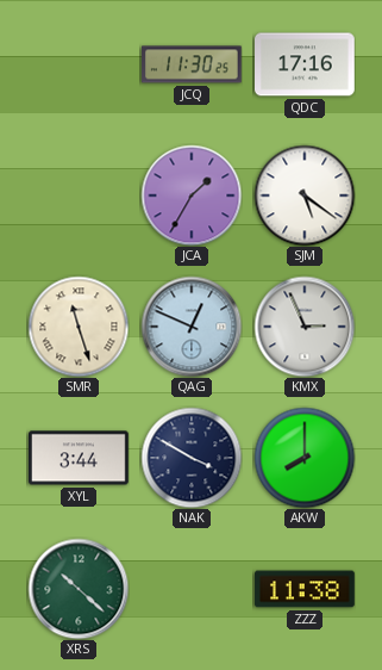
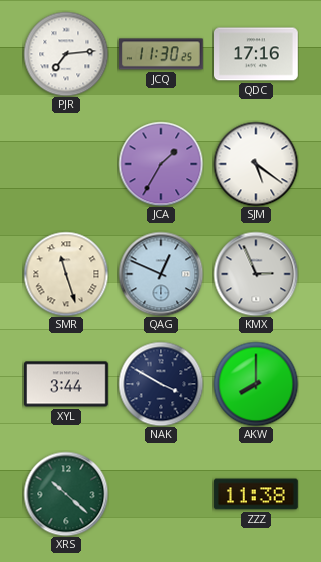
PJR: none -> 7:14 (66, 54)
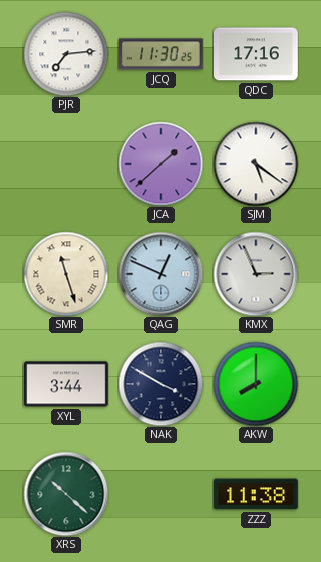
JCA: 1:35 -> 1:38 (161, 164)
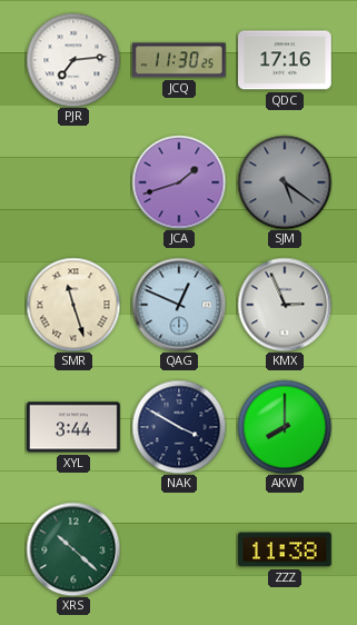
JCA: 1:38 -> 1:42 (179, 182)
SJM dial: white -> grey (285, 182)
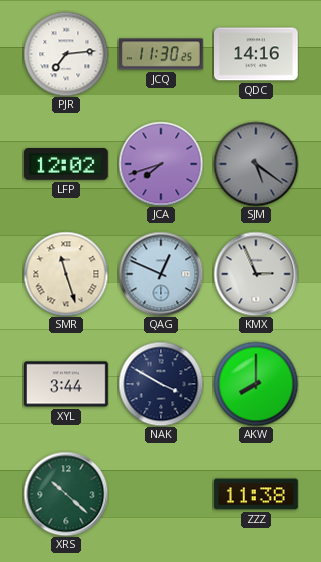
QDC: 17:16 -> 14:16 (257, 54)
LFP: none -> 12:02 (67, 165)
JCA: 1:42 -> 7:42 (161, 164)
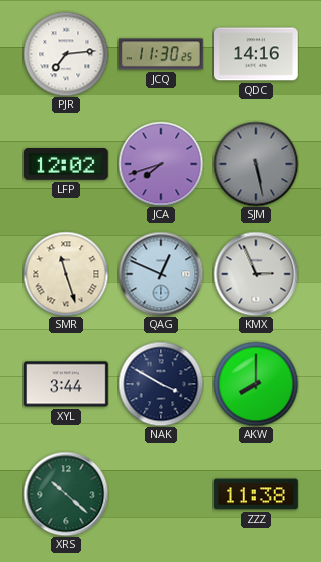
SJM: 5:21 -> 5:28 (256, 164)
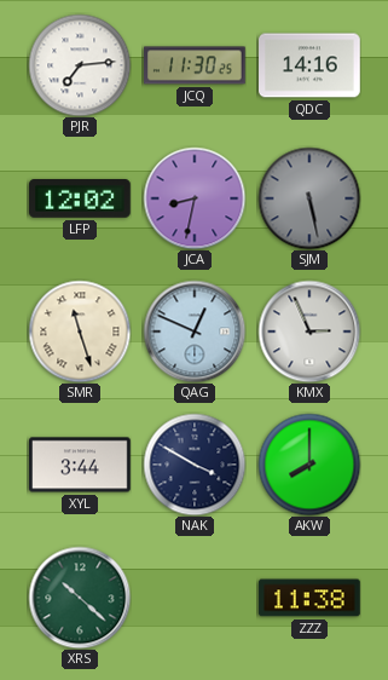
JCA: 7:42 -> 8:32 (195, 198)
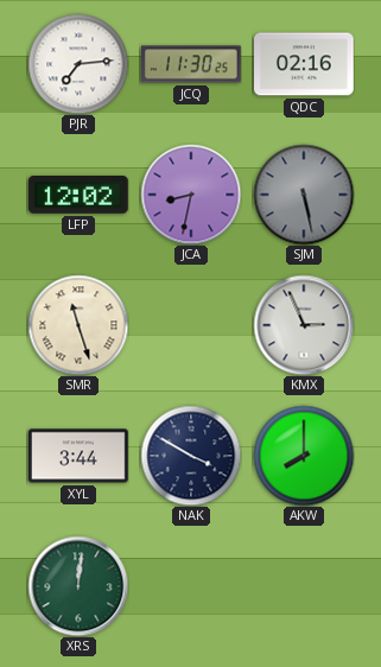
QDC: 14:16 -> 02:16 (305, 64)
QAG: 12:49 -> none (195, 332)
XRS: 10:22 -> 12:01 (78, 586)
ZZZ: 11:38 -> none (309, 598)
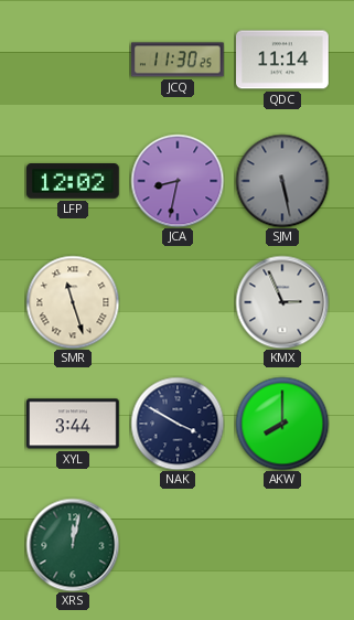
PJR: 7:14 -> none (78, 64)
QDC: 02:16 -> 11:14 (283, 60)
XRS: 12:01 -> 12:02 (73, 545)
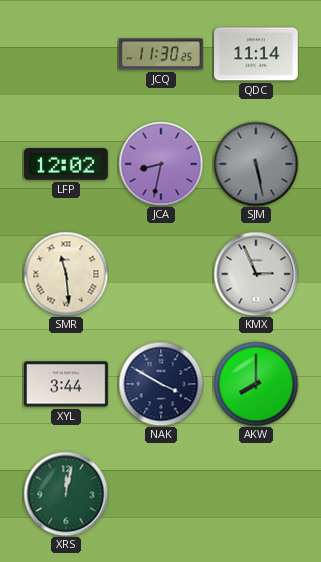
SMR: 11:27 -> 11:29 (66, 274)
